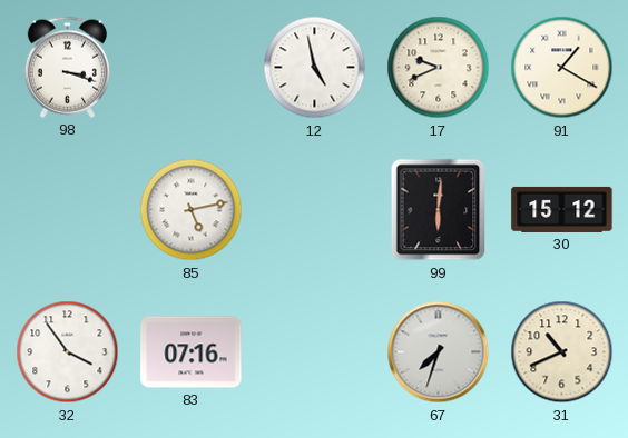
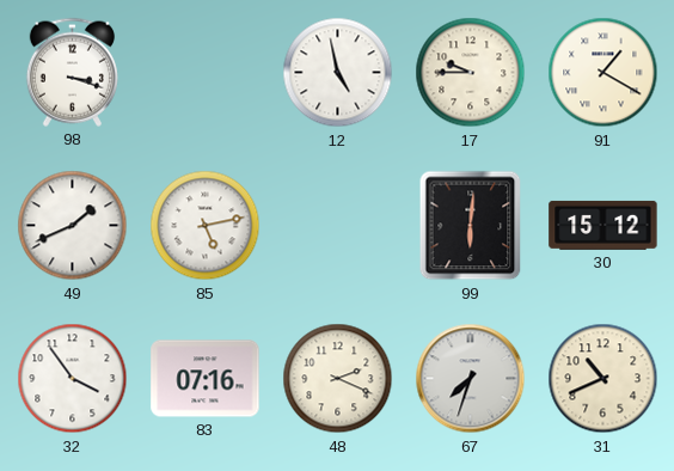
17: 9:41 -> 9:45 (471, 73)
49: none -> 1:41 (73, 226)
48: none -> 2:19 (338, 379)
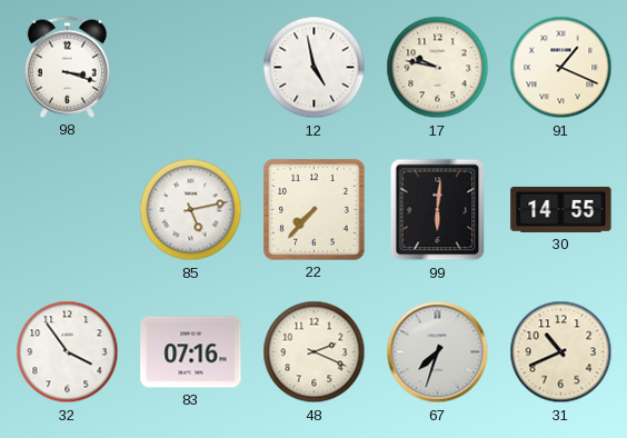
17: 9:45 -> 9:47 (438, 68)
91: 1:20 -> 1:19 (561, 68)
49: 1:41 -> none (73, 226)
22: none -> 7:37 (315, 210)
30: 15:12 -> 14:55 (561, 209)
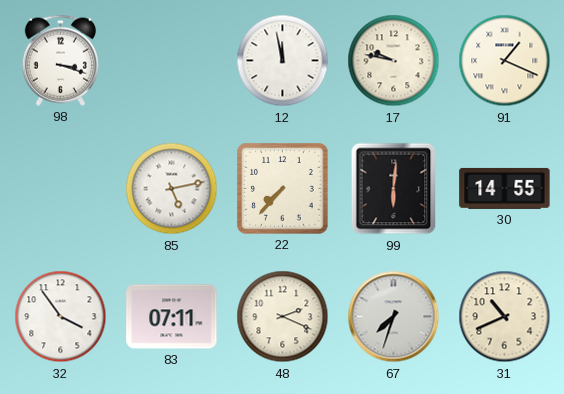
12: 4:58 -> 11:58 (283, 61)
83: 07:16 -> 07:11 (172, 317)
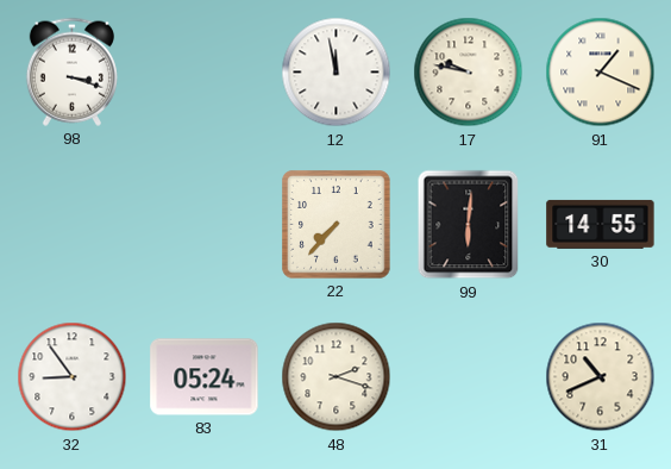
85: 5:13 -> none (172, 189)
32: 3:54 -> 8:54 (73, 377)
83: 07:11 -> 05:24 (205, 377)
48: 2:19 -> 2:18 (337, 377)
67: 7:33 -> none (394, 317)
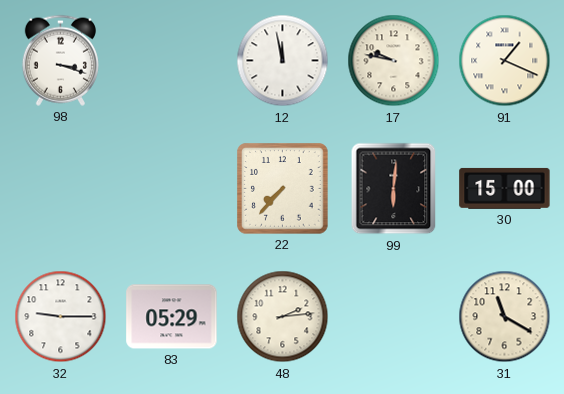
30: 14:55 -> 15:00 (505, 188)
32: 8:54 -> 9:15 (61, 317)
83: 05:24 -> 05:29 (172, 317)
48: 2:18 -> 2:14 (283, 317)
31: 10:41 -> 11:20 (505, 317)
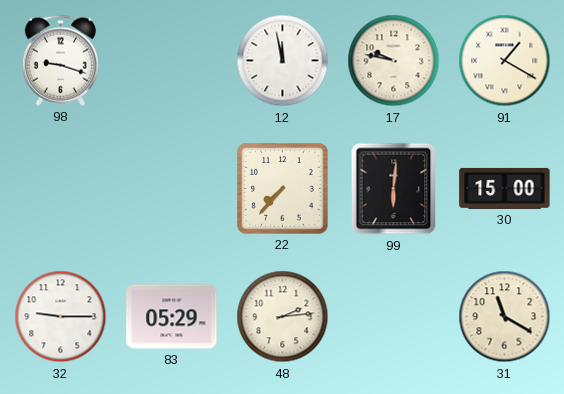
98: 3:18 -> 9:18 (60, 60)
91: 1:19 -> 1:20 (505, 61)
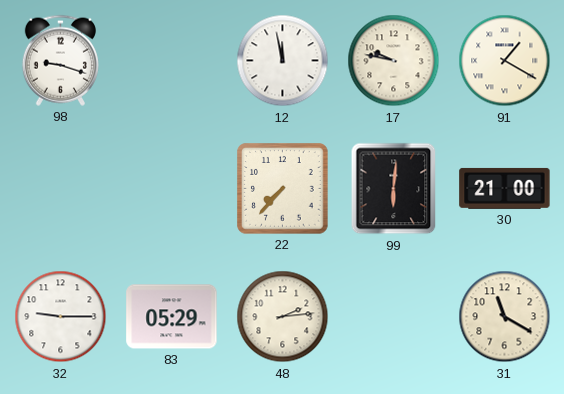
30: 15:00 -> 21:00 (505, 188)
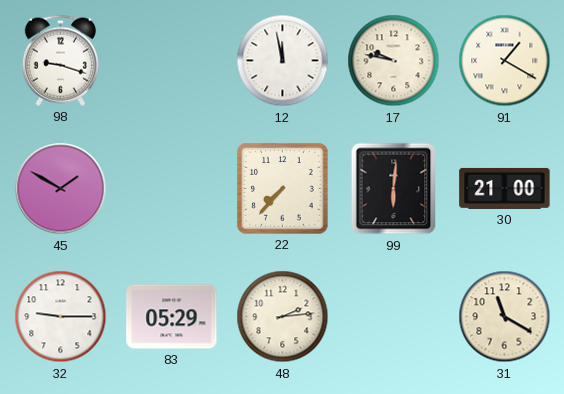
45: none -> 1:50 (61, 189)
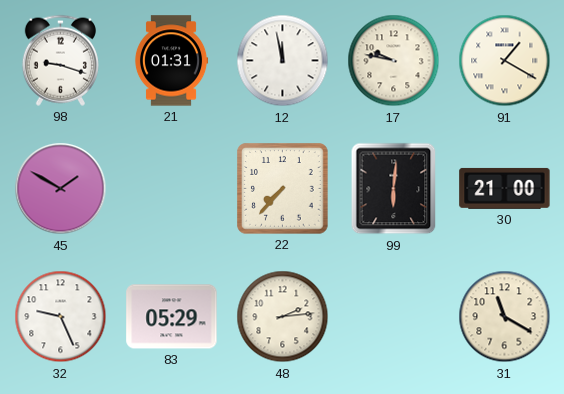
21: none -> 01:31 (171, 61)
32: 9:15 -> 9:26 (61, 317)
